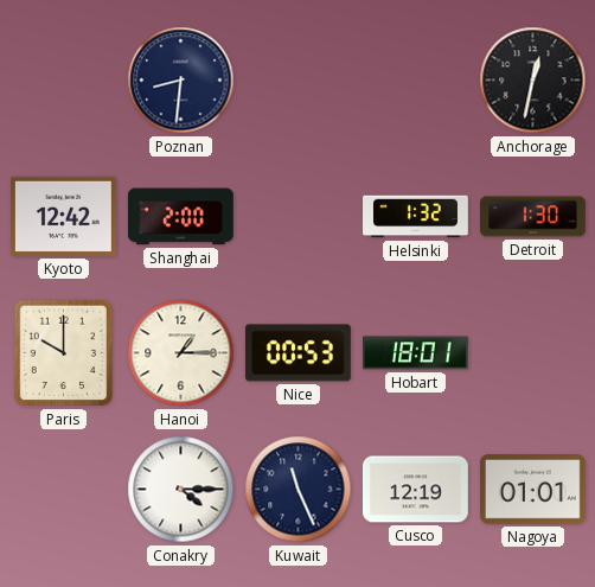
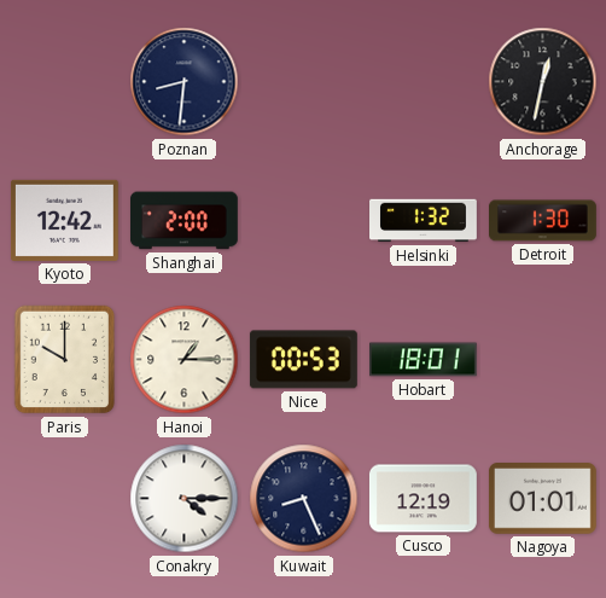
Kuwait: 11:26 -> 8:26 (304, 499)
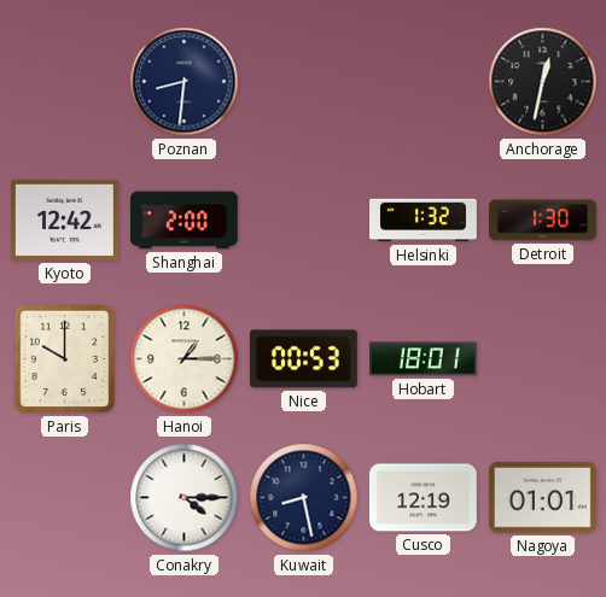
Kuwait: 8:26 -> 8:28 (304, 498)
